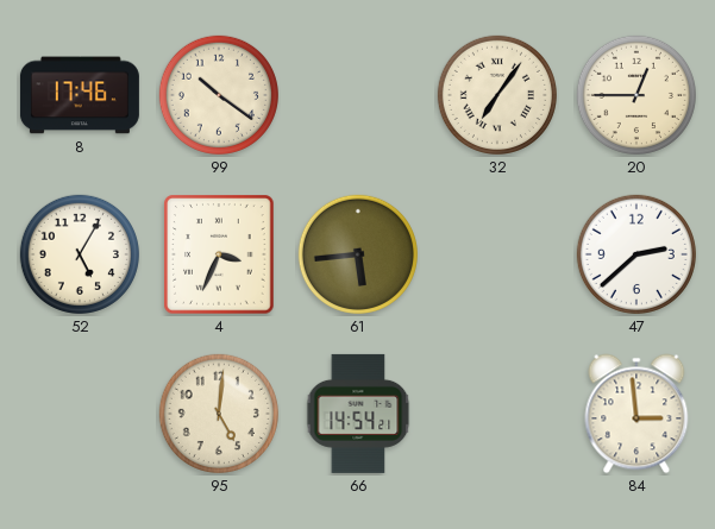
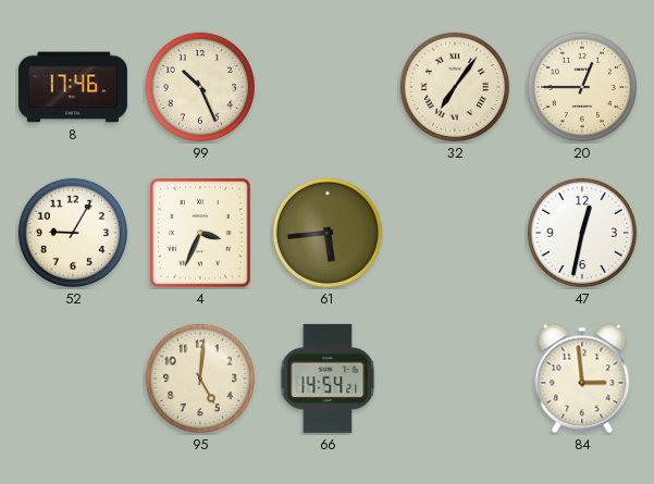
99: 10:21 -> 10:26 (200, 87)
52: 5:05 -> 9:05 (73, 233)
47: 2:38 -> 12:32 (582, 233)
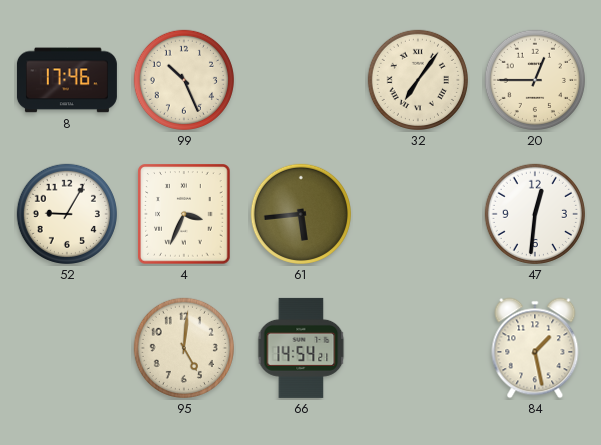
47: 12:32 -> 12:31 (535, 214)
84: 2:59 -> 1:28 (535, 348)
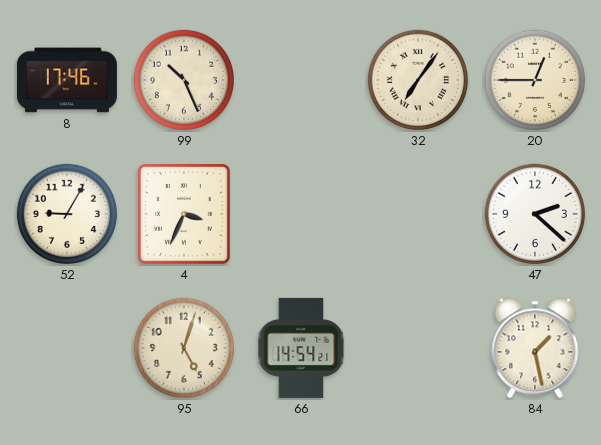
61: 5:44 -> none (301, 214)
47: 12:31 -> 2:22 (535, 214)
95: 5:01 -> 5:03 (184, 348)
